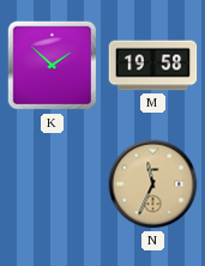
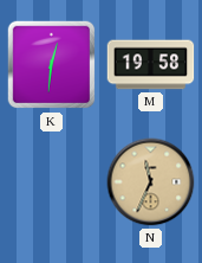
K: 1:52 -> 12:31 (52, 65)
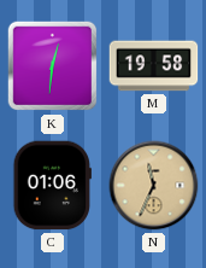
C: none -> 01:06 (52, 186)
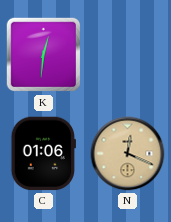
M: 19:58 -> none (154, 66)
N: 11:34 -> 12:19 (128, 154)
